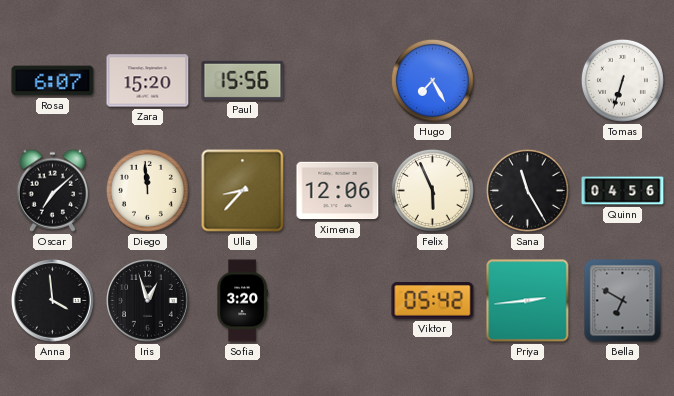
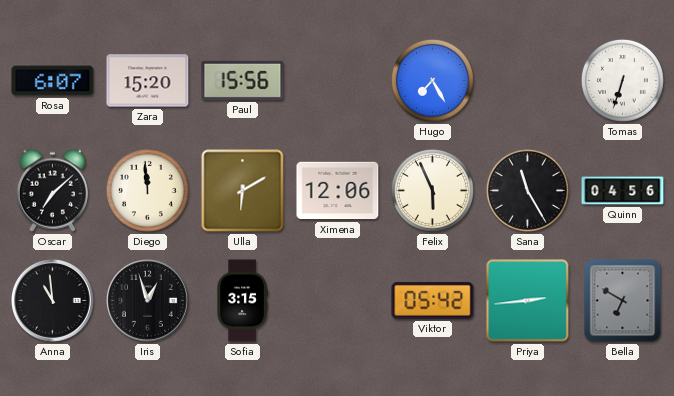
Ulla: 8:37 -> 6:10 (243, 191)
Anna: 3:59 -> 10:59 (53, 301)
Sofia: 3:20 -> 3:15 (242, 301)
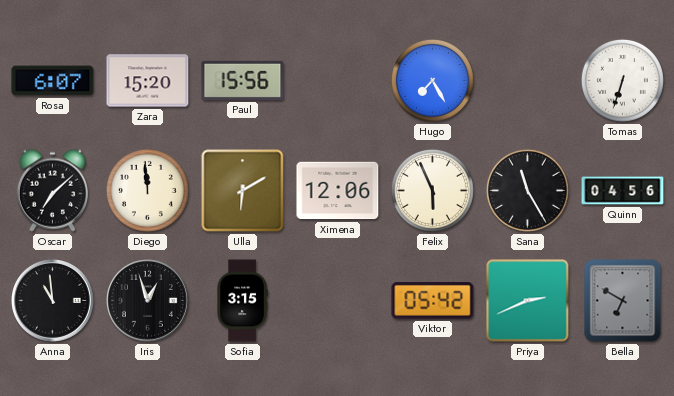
Priya: 2:44 -> 2:41 (528, 301)
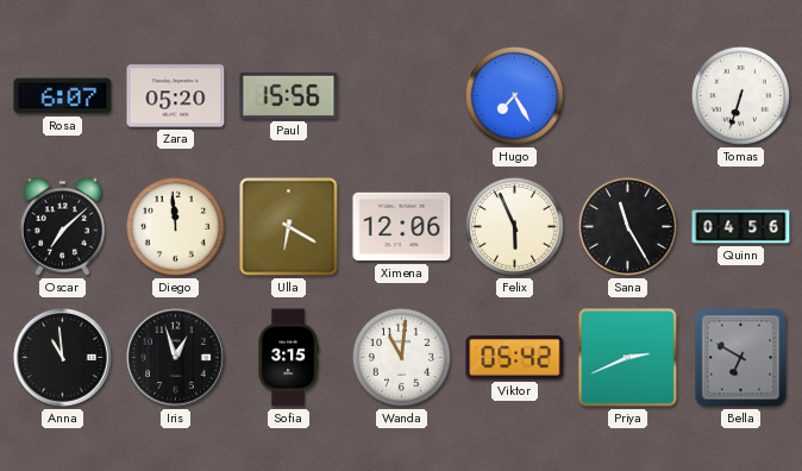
Zara: 15:20 -> 05:20 (176, 96)
Ulla: 6:10 -> 6:20 (289, 227)
Wanda: none -> 11:01 (401, 357)
